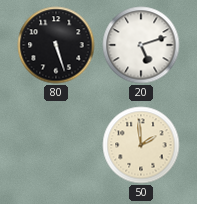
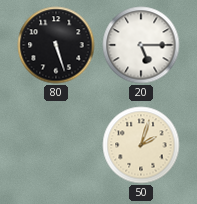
20: 5:12 -> 5:15 (141, 45)
50: 1:59 -> 2:03 (141, 145)
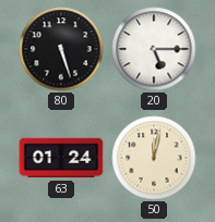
63: none -> 01:24 (61, 158)
50: 2:03 -> 12:02 (154, 158)
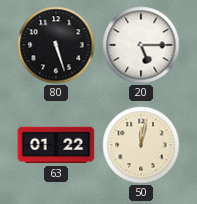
63: 01:24 -> 01:22 (56, 145)
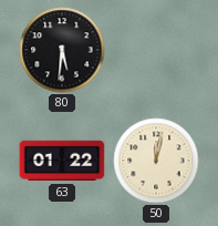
80: 5:27 -> 5:31 (62, 50)
20: 5:15 -> none (141, 45)
